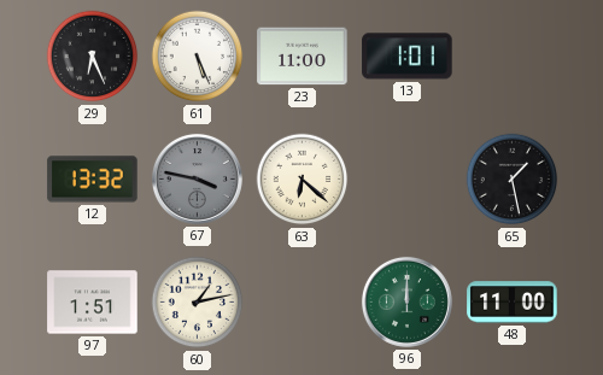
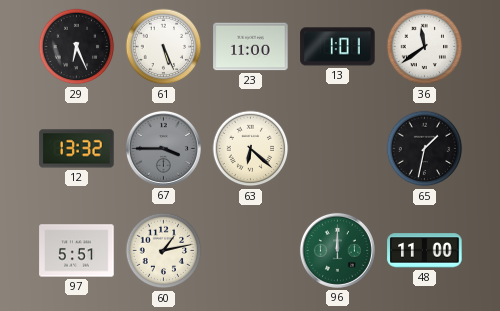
36: none -> 11:39 (425, 47)
67: 3:47 -> 3:45 (163, 148)
65: 1:28 -> 1:32 (425, 149)
97: 1:51 -> 5:51 (77, 251)
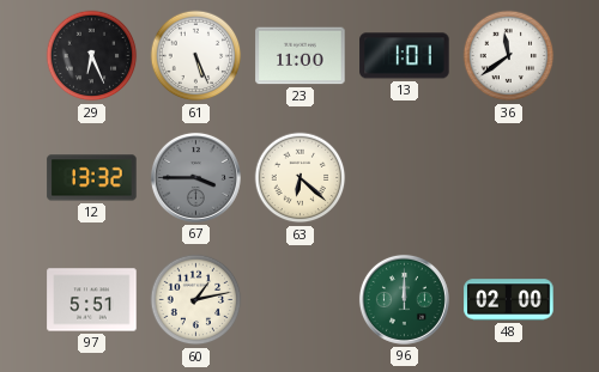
65: 1:32 -> none (425, 149)
48: 11:00 -> 02:00 (509, 300)
